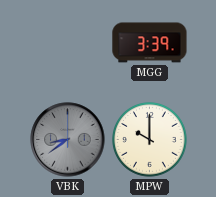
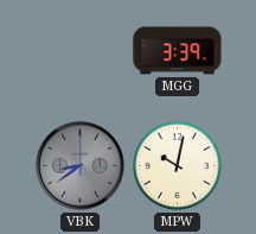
MPW: 10:00 -> 10:02 (178, 166)
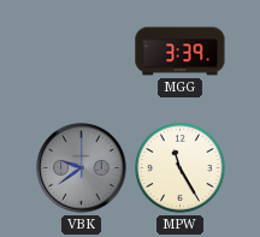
VBK: 8:39 -> 9:39 (82, 168)
MPW: 10:02 -> 11:25 (181, 168)
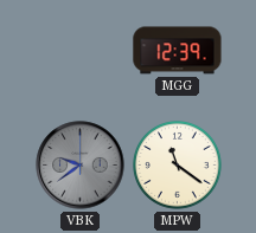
MGG: 3:39 -> 12:39 (178, 51)
MPW: 11:25 -> 11:21 (178, 166)
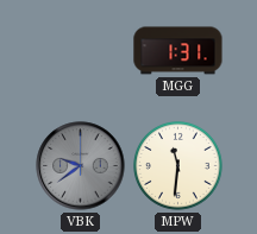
MGG: 12:39 -> 1:31 (178, 51)
MPW: 11:21 -> 11:31 (178, 166)
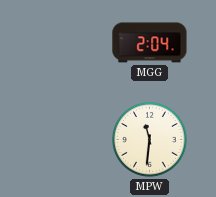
MGG: 1:31 -> 2:04 (150, 43)
VBK: 9:39 -> none (81, 166)
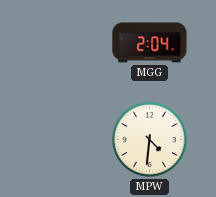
MPW: 11:31 -> 4:31 (150, 140)
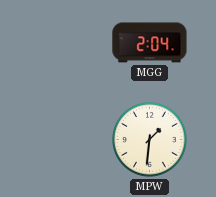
MPW: 4:31 -> 1:31 (150, 140)
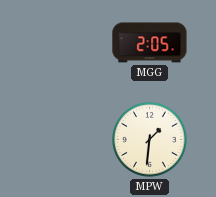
MGG: 2:04 -> 2:05 (150, 43)
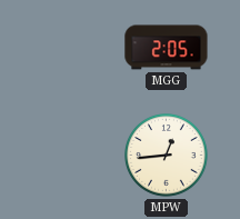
MPW: 1:31 -> 12:44 (167, 156)
